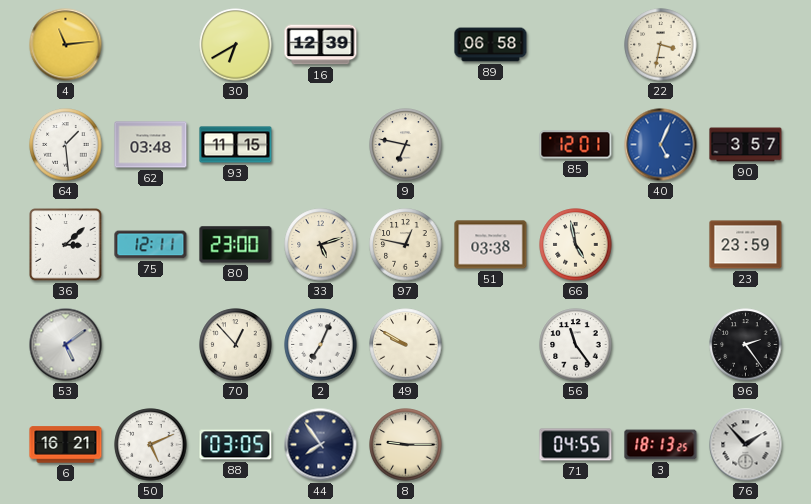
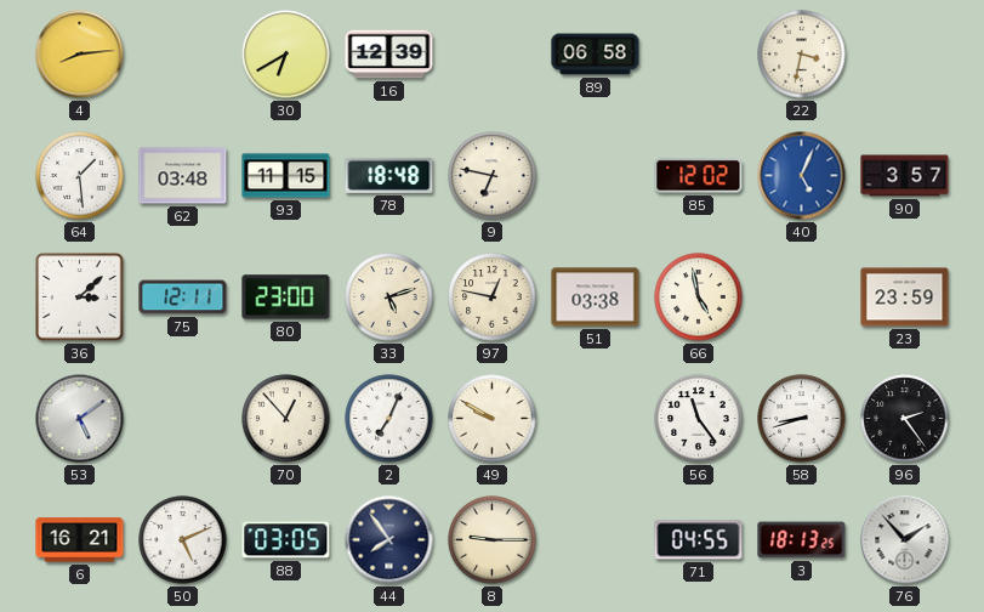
4: 11:14 -> 8:14 (80, 55)
78: none -> 18:48 (389, 175)
85: 12:01 -> 12:02 (699, 176)
58: none -> 8:42 (802, 419)
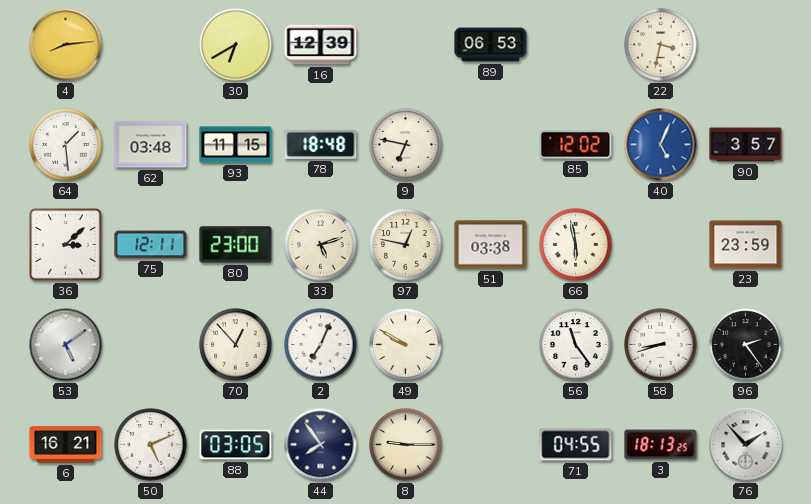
89: 06:58 -> 06:53 (491, 45)
66: 4:58 -> 5:58 (576, 245)
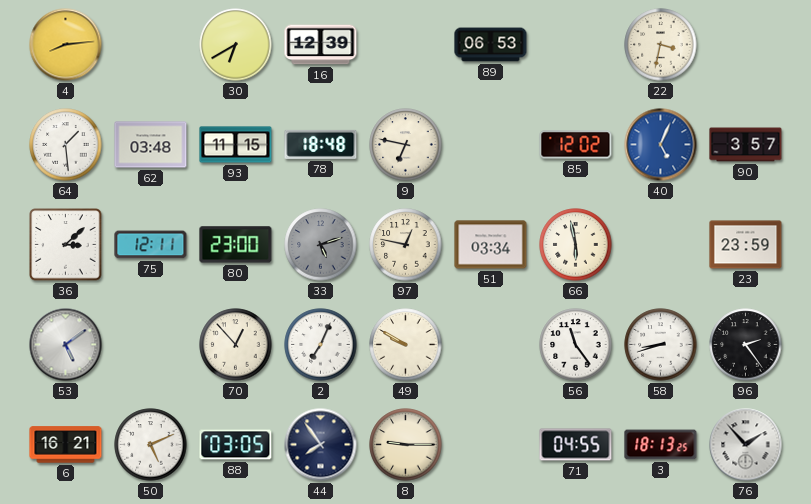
33 dial: cream -> grey (321, 245)
51: 03:38 -> 03:34 (491, 245)
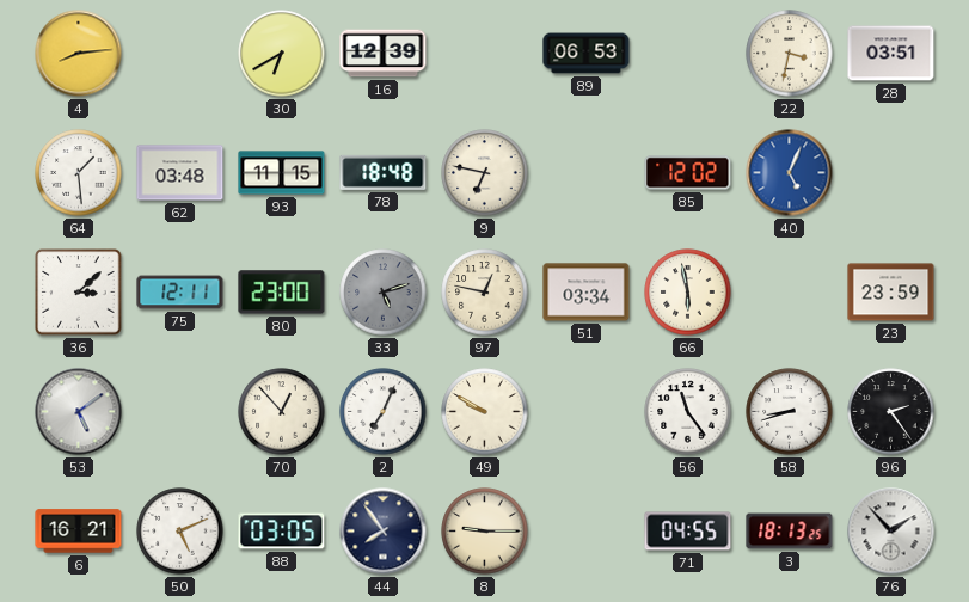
28: none -> 03:51 (891, 54)
90: 3:57 -> none (746, 145)
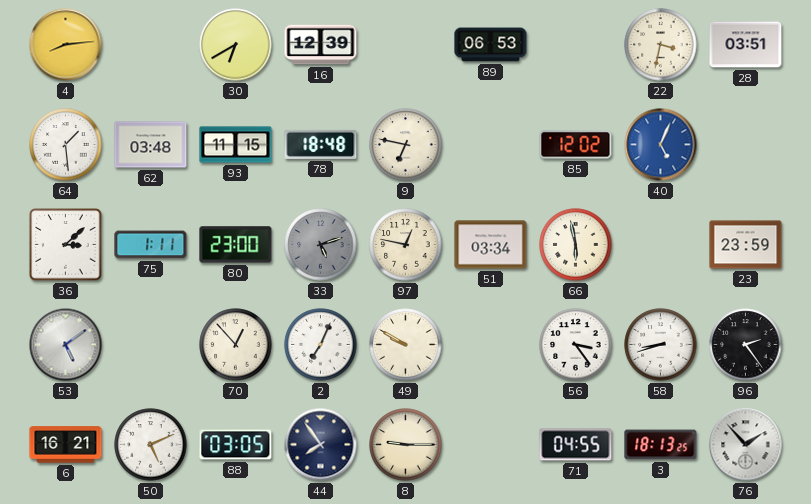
75: 12:11 -> 1:11 (151, 245)
56: 11:24 -> 3:24 (576, 345)
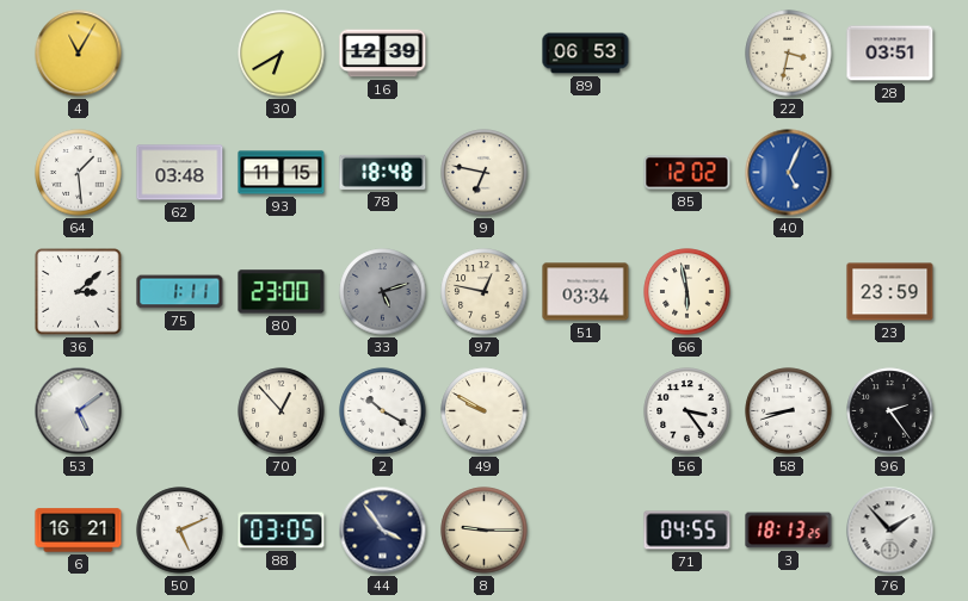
4: 8:14 -> 11:05 (79, 54)
2: 7:04 -> 10:20 (383, 411)
44: 7:54 -> 3:54 (383, 531)
